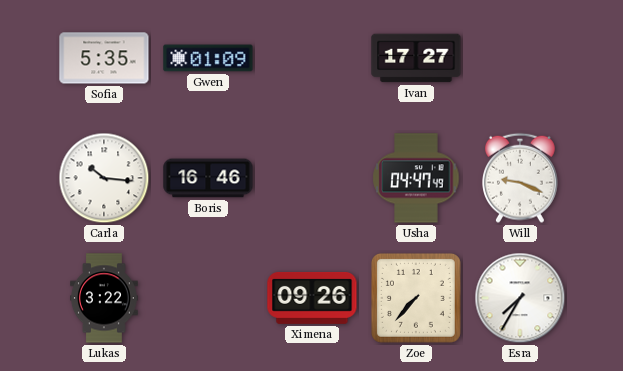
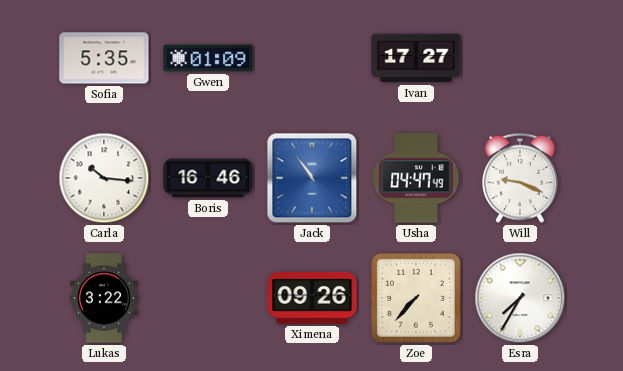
Jack: none -> 10:54 (312, 178)
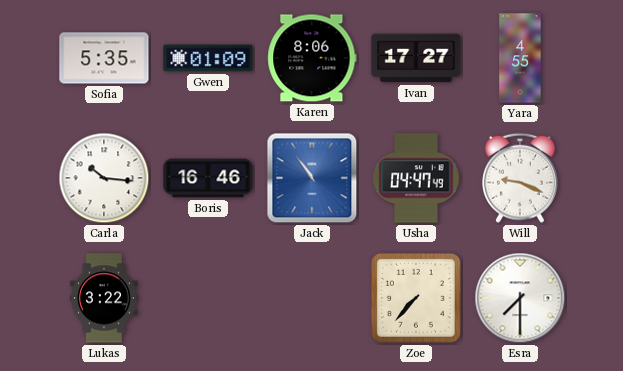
Karen: none -> 8:06 (312, 58)
Yara: none -> 4:55 (520, 58)
Ximena: 09:26 -> none (312, 298)
Esra: 7:35 -> 7:30 (520, 298)
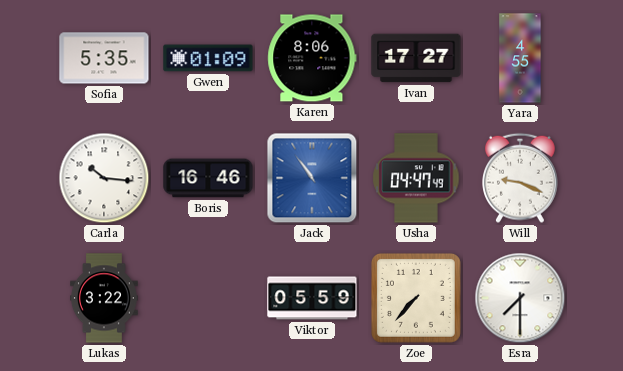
Viktor: none -> 05:59 (312, 298)
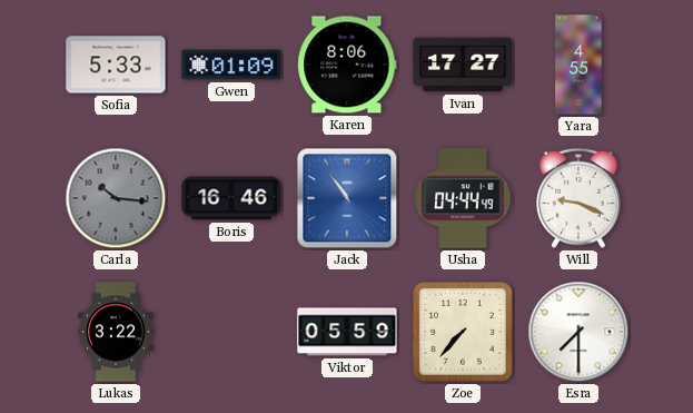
Sofia: 5:35 -> 5:33 (116, 65)
Carla dial: white -> grey (116, 198)
Usha: 04:47 -> 04:44 (463, 198)
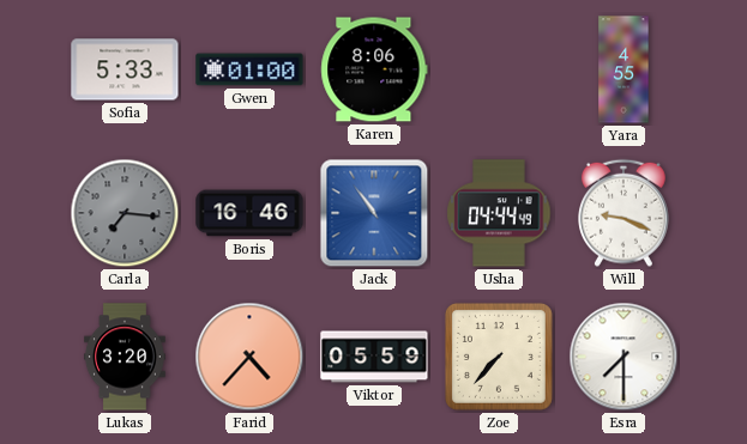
Gwen: 01:09 -> 01:00 (249, 69)
Ivan: 17:27 -> none (463, 65)
Carla: 10:16 -> 7:16 (125, 213)
Lukas: 3:22 -> 3:20 (126, 357)
Farid: none -> 4:37 (249, 357)
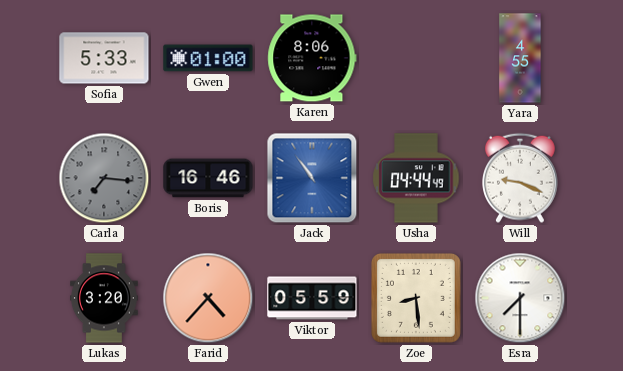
Zoe: 7:37 -> 8:29 (416, 298)
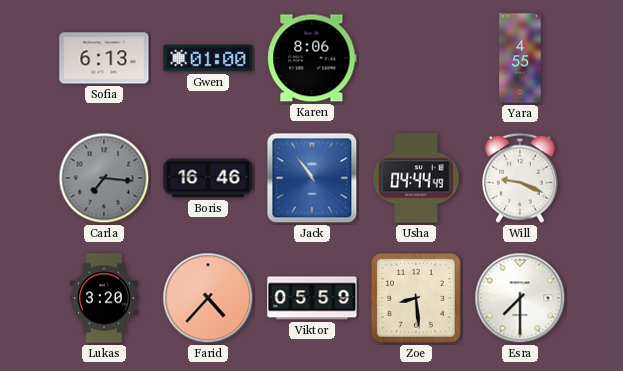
Sofia: 5:33 -> 6:13 (104, 58)
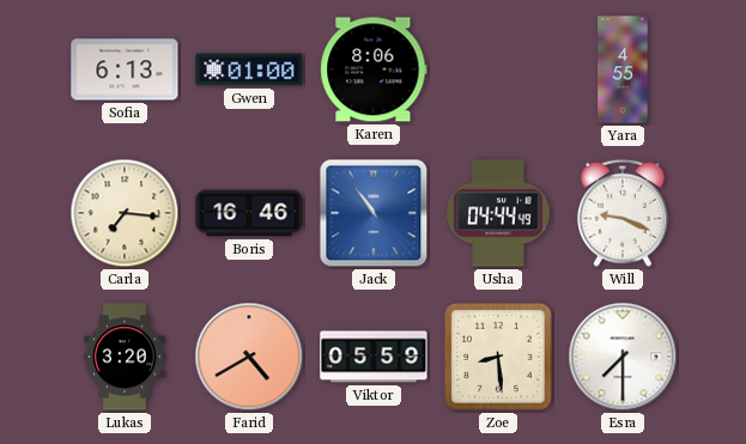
Carla dial: grey -> cream (125, 213)
Farid: 4:37 -> 4:40 (249, 357)
